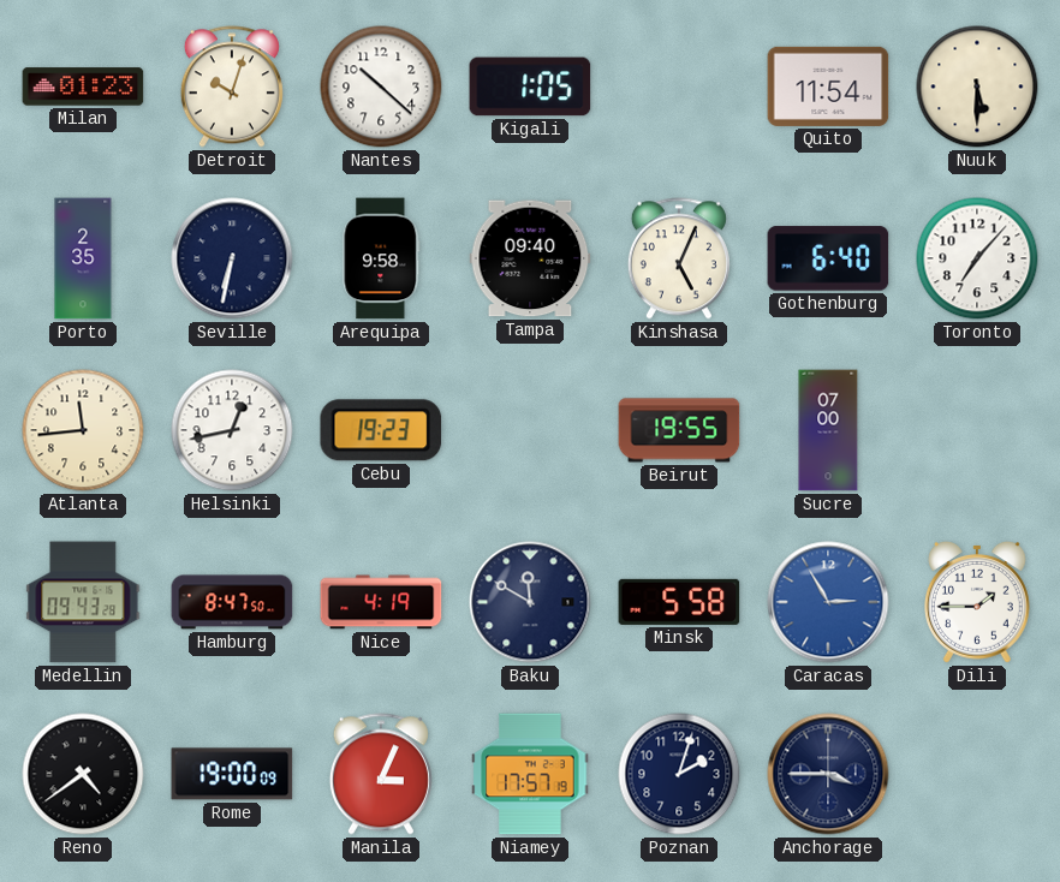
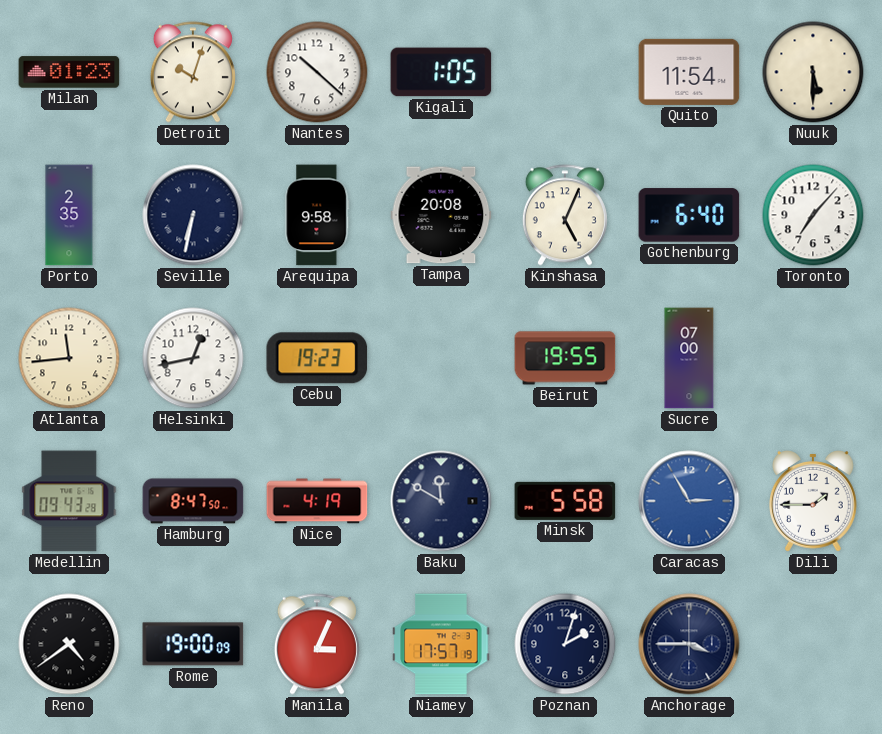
Tampa: 09:40 -> 20:08 (441, 215)
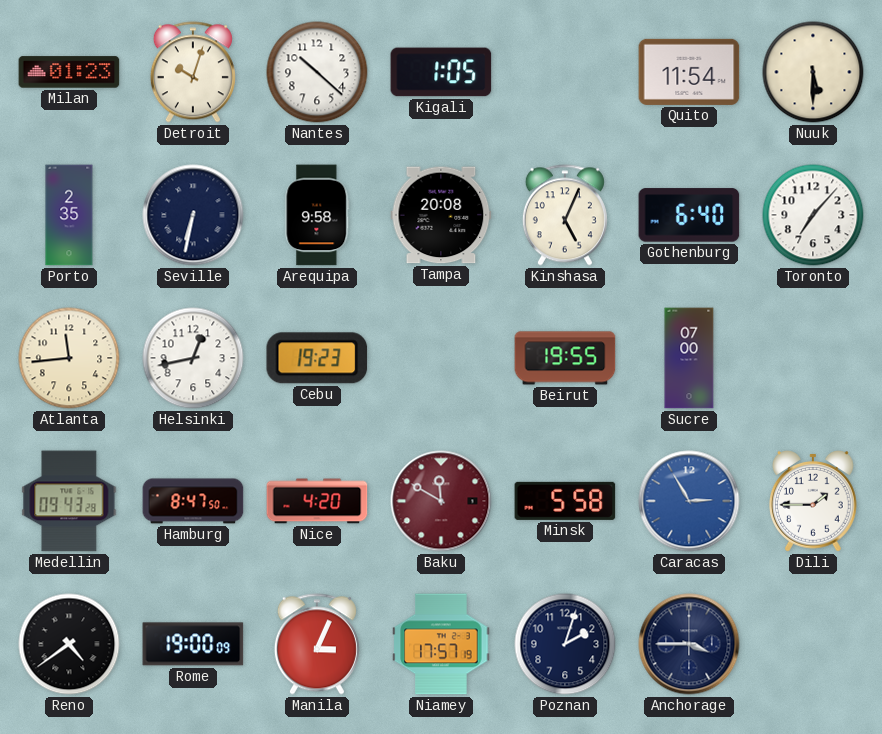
Nice: 4:19 -> 4:20 (317, 501)
Baku dial: navy -> burgundy (441, 501)
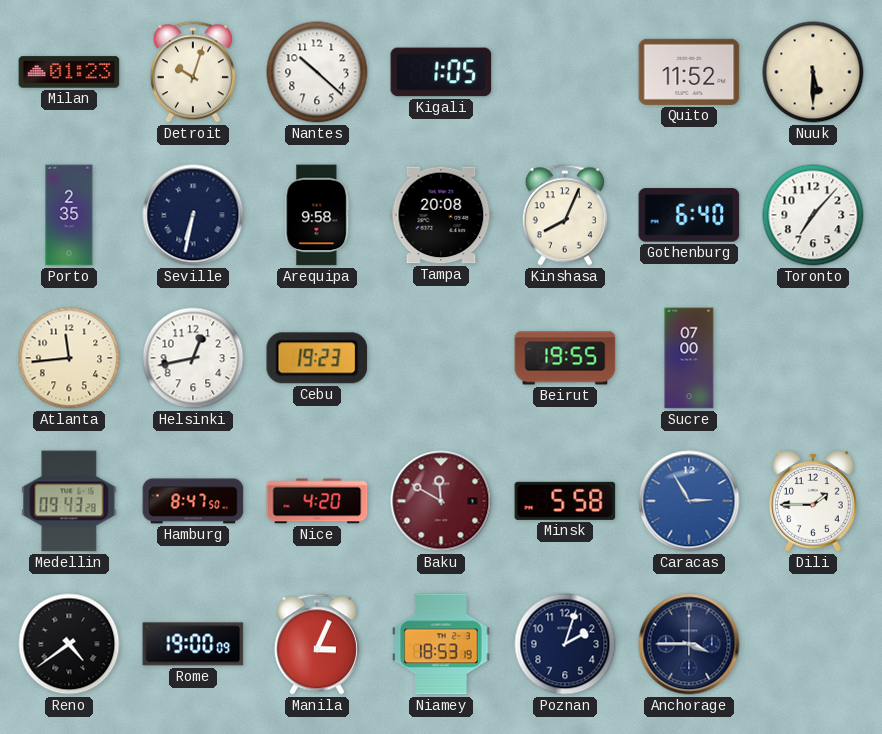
Quito: 11:54 -> 11:52 (689, 72)
Kinshasa: 5:04 -> 8:04 (565, 215)
Niamey: 17:57 -> 18:53 (441, 644)
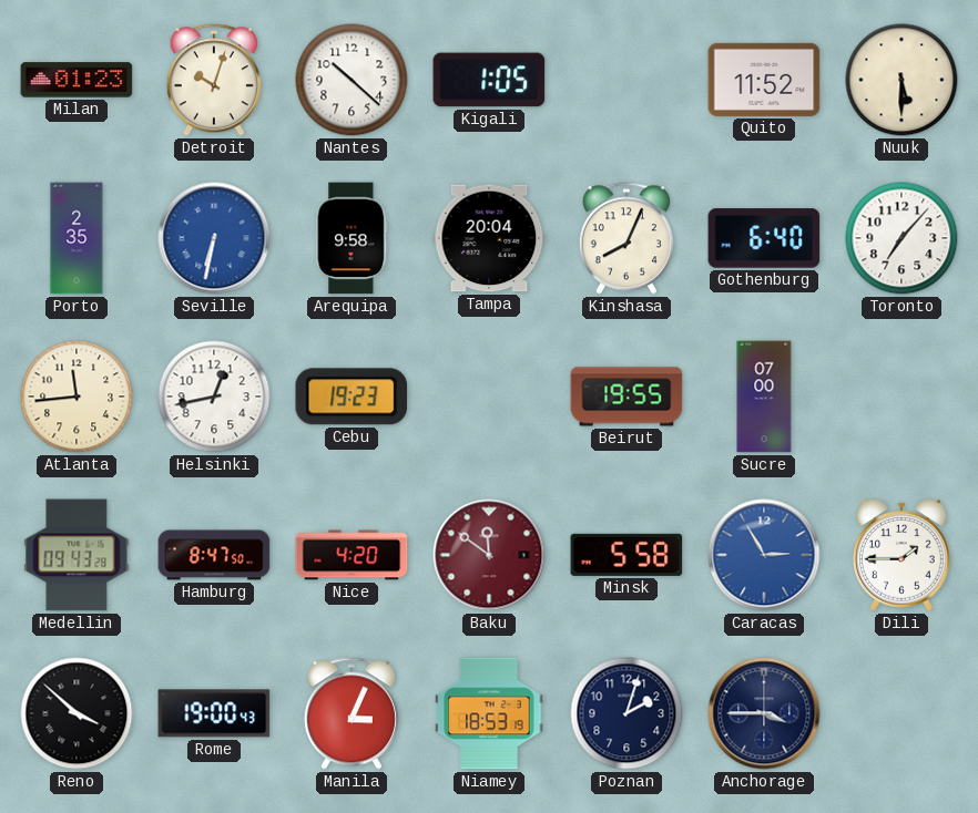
Seville dial: navy -> blue (214, 238)
Tampa: 20:08 -> 20:04 (489, 238)
Baku: 11:50 -> 11:51 (489, 555)
Reno: 4:39 -> 3:52 (77, 713)
Rome: 19:00:09 -> 19:00:43 (214, 713)
